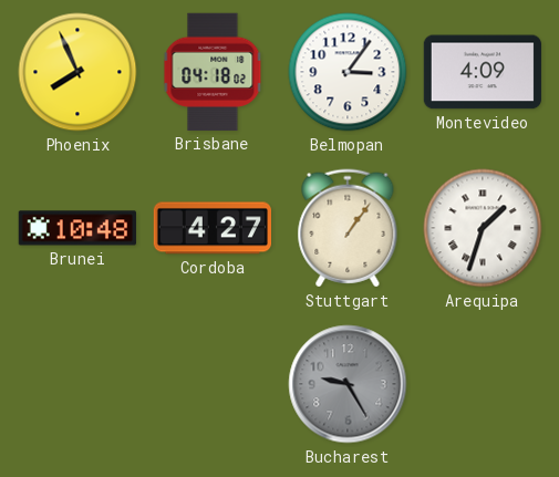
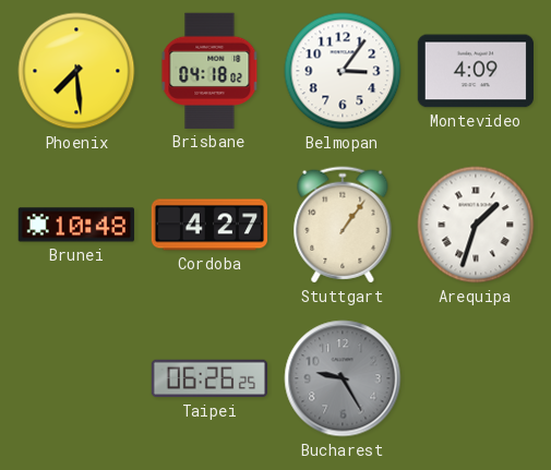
Phoenix: 7:56 -> 7:29 (76, 71)
Taipei: none -> 06:26 (208, 378)
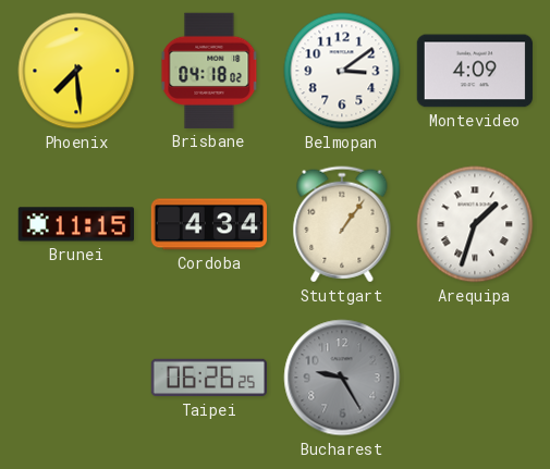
Belmopan: 3:06 -> 3:09 (342, 71)
Brunei: 10:48 -> 11:15 (76, 224)
Cordoba: 4:27 -> 4:34 (208, 224)
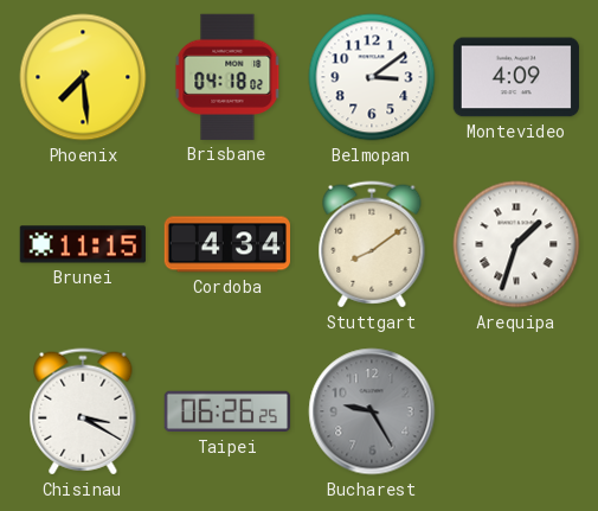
Stuttgart: 1:06 -> 8:09 (372, 244)
Chisinau: none -> 3:20 (83, 411)
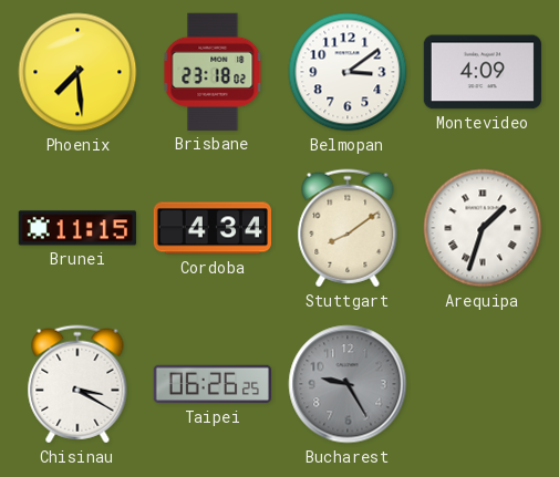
Brisbane: 04:18 -> 23:18 (213, 72)
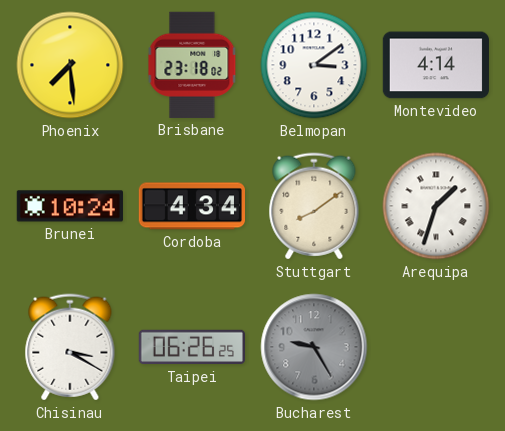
Montevideo: 4:09 -> 4:14 (435, 65)
Brunei: 11:15 -> 10:24 (70, 206)
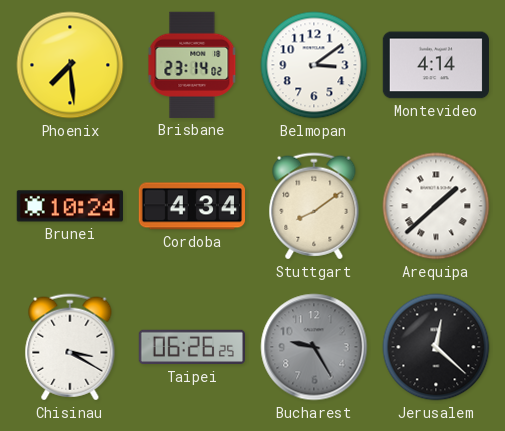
Brisbane: 23:18 -> 23:14 (192, 65)
Arequipa: 1:33 -> 1:38 (436, 206)
Jerusalem: none -> 12:22 (436, 347)
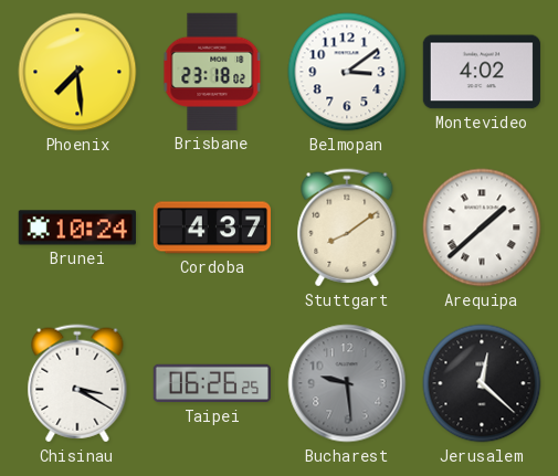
Brisbane: 23:14 -> 23:18 (212, 72)
Montevideo: 4:14 -> 4:02 (481, 72)
Cordoba: 4:34 -> 4:37 (211, 228)
Bucharest: 9:25 -> 9:29 (347, 383)
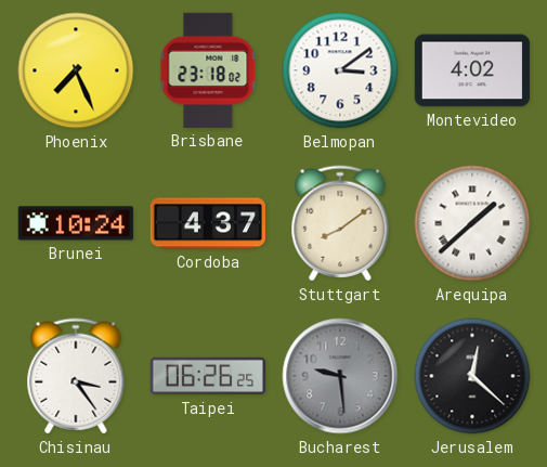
Phoenix: 7:29 -> 7:26 (76, 70)
Chisinau: 3:20 -> 3:24 (76, 376)
